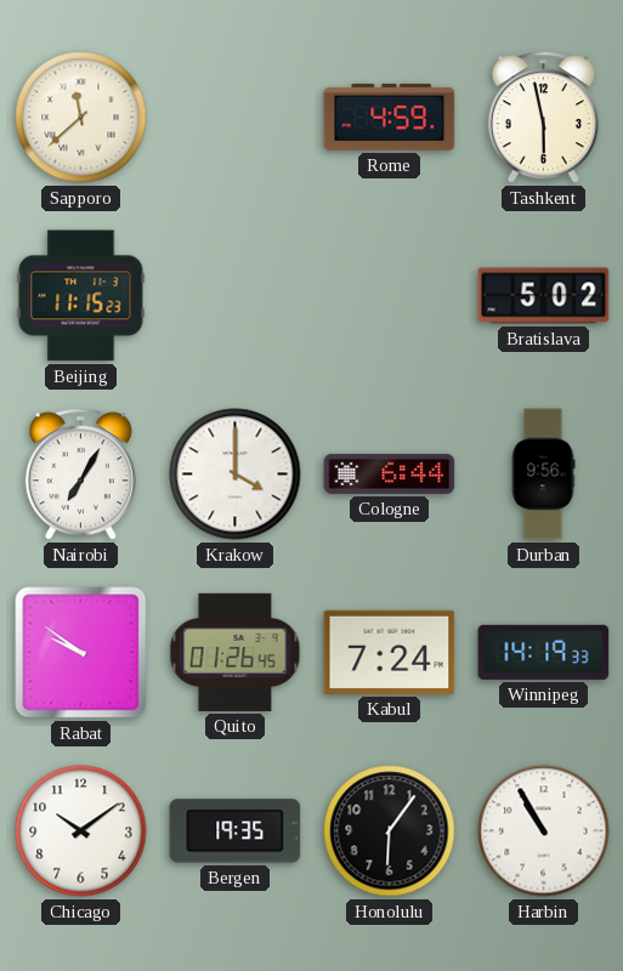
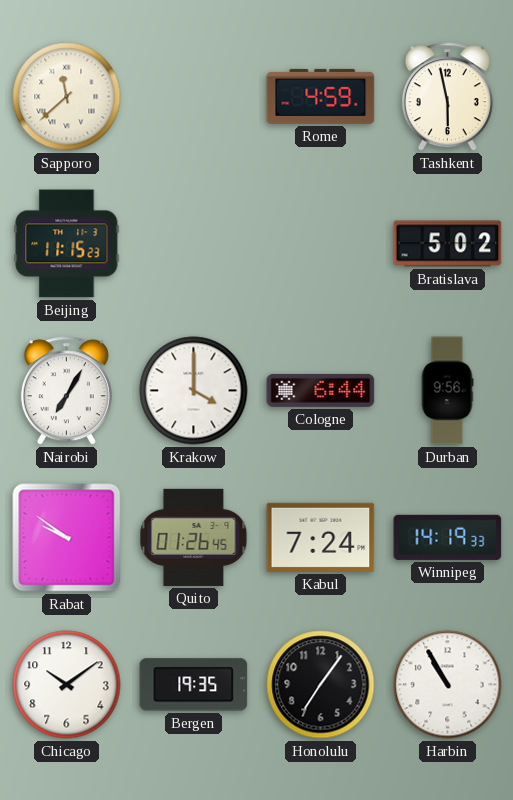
Honolulu: 6:06 -> 7:06 (321, 685)
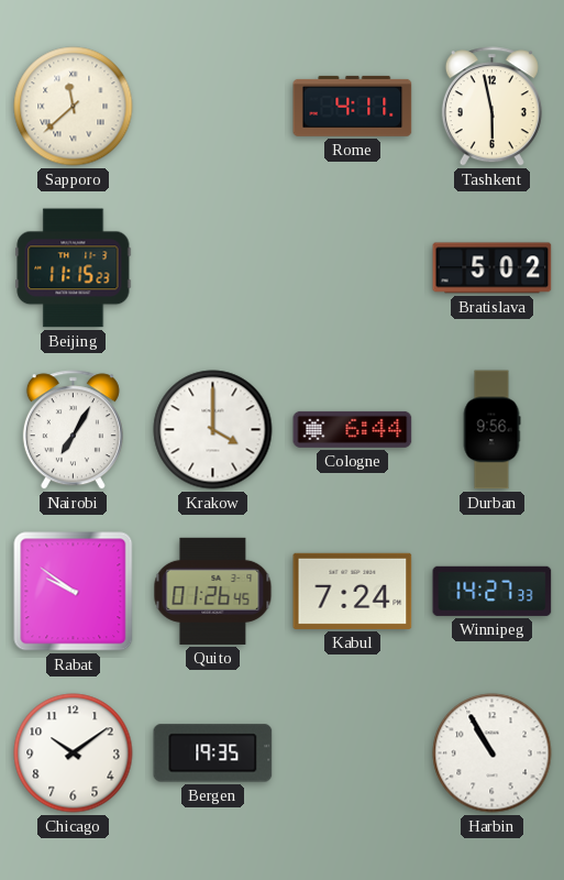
Rome: 4:59 -> 4:11 (353, 106)
Winnipeg: 14:19 -> 14:27 (493, 591)
Honolulu: 7:06 -> none (321, 685)
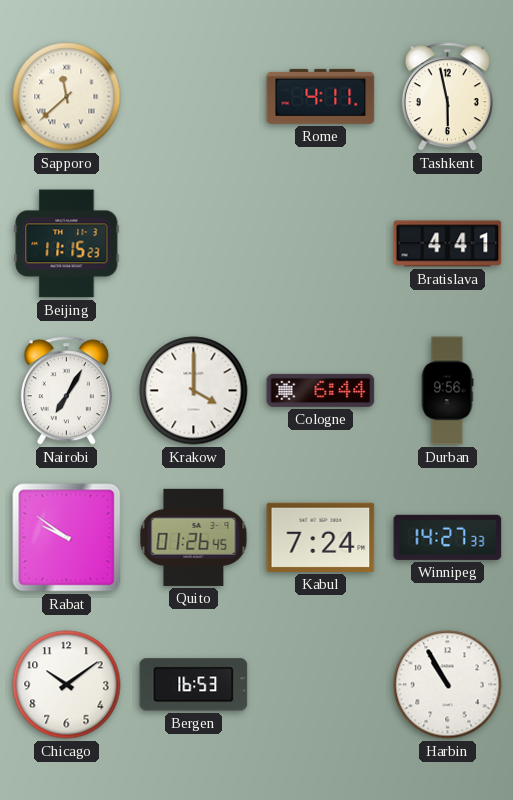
Bratislava: 5:02 -> 4:41 (448, 244)
Bergen: 19:35 -> 16:53 (194, 685)
